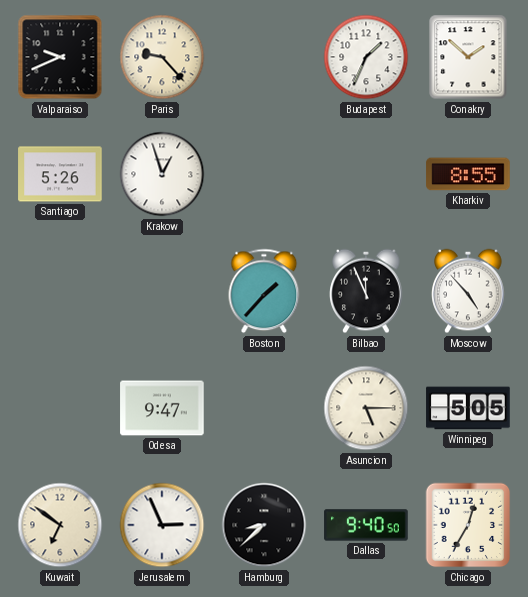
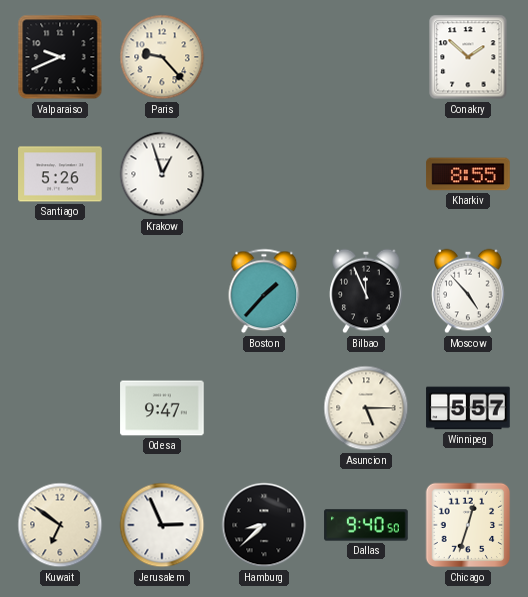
Budapest: 1:34 -> none (366, 57)
Winnipeg: 5:05 -> 5:57 (468, 408)
Chicago: 12:35 -> 12:33 (468, 525)
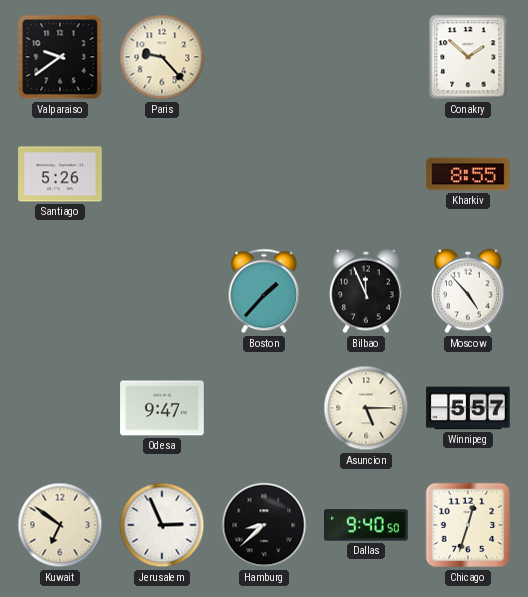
Valparaiso: 9:41 -> 9:39 (60, 57)
Krakow: 12:57 -> none (162, 174)
